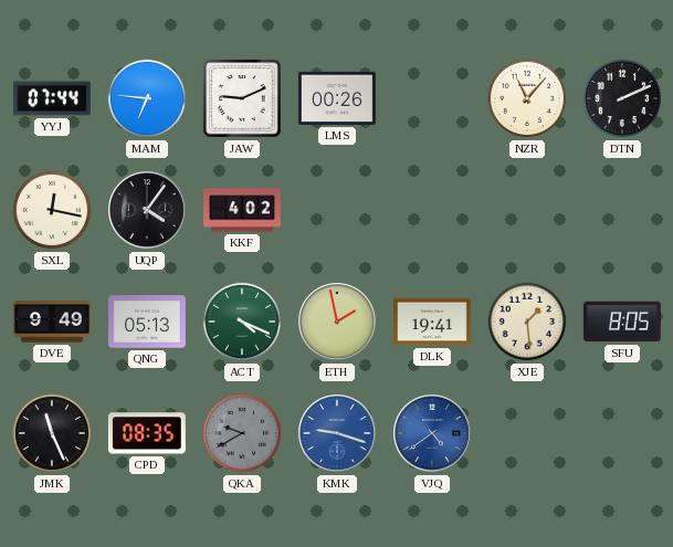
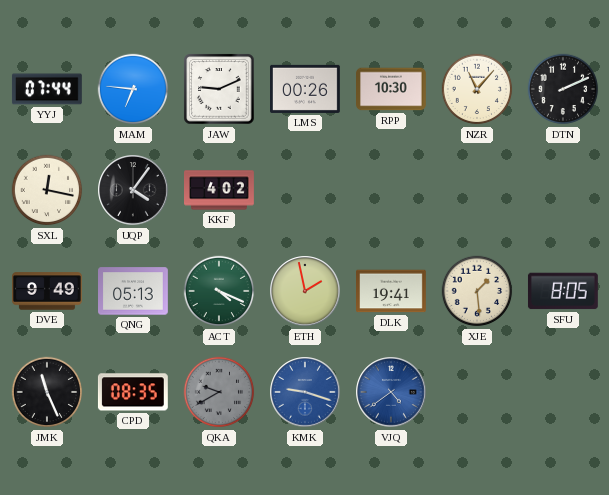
RPP: none -> 10:30 (392, 89)
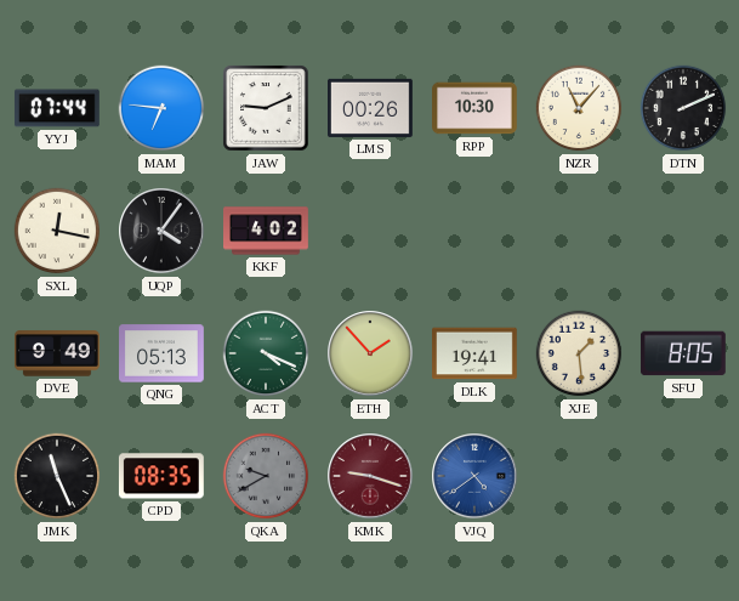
ETH: 1:58 -> 1:53 (370, 353)
KMK dial: blue -> burgundy (370, 476)
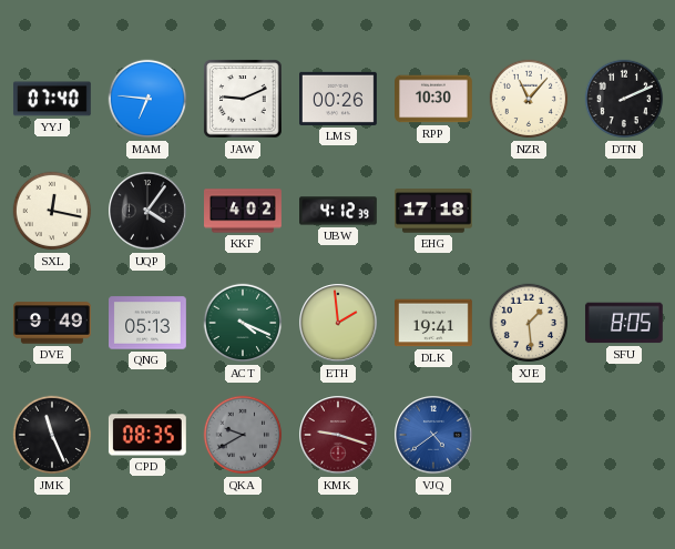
YYJ: 07:44 -> 07:40 (52, 99)
UBW: none -> 4:12 (339, 211)
EHG: none -> 17:18 (434, 211)
ETH: 1:53 -> 1:59 (338, 323)
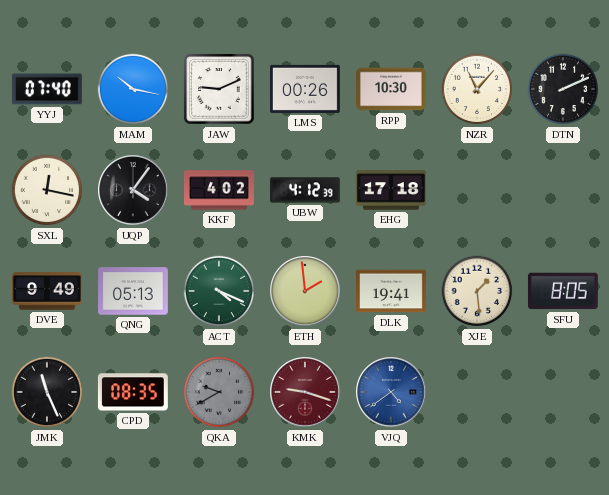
MAM: 6:46 -> 10:17 (133, 89)
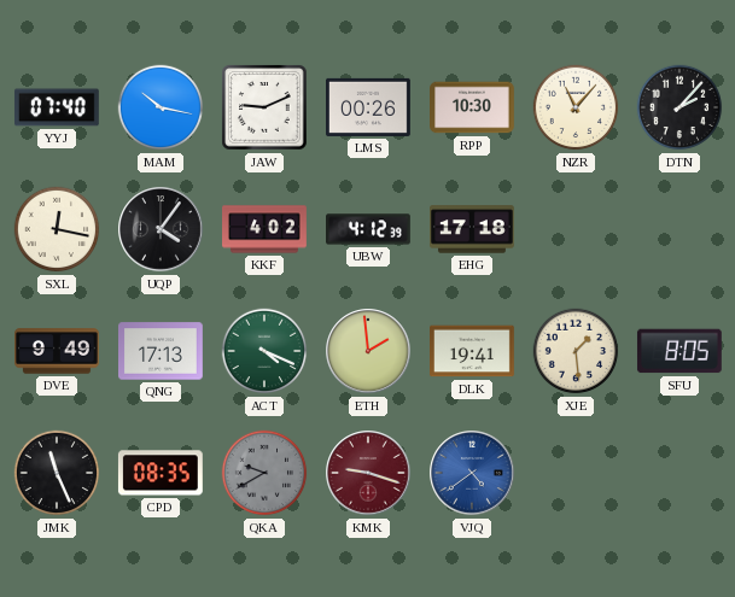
DTN: 2:11 -> 2:07 (679, 107)
QNG: 05:13 -> 17:13 (162, 351)
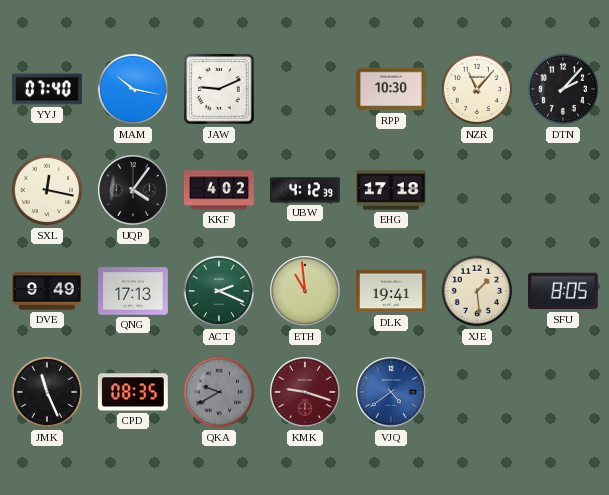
LMS: 00:26 -> none (369, 107)
ACT: 4:19 -> 2:19 (219, 291)
ETH: 1:59 -> 10:59 (305, 291)
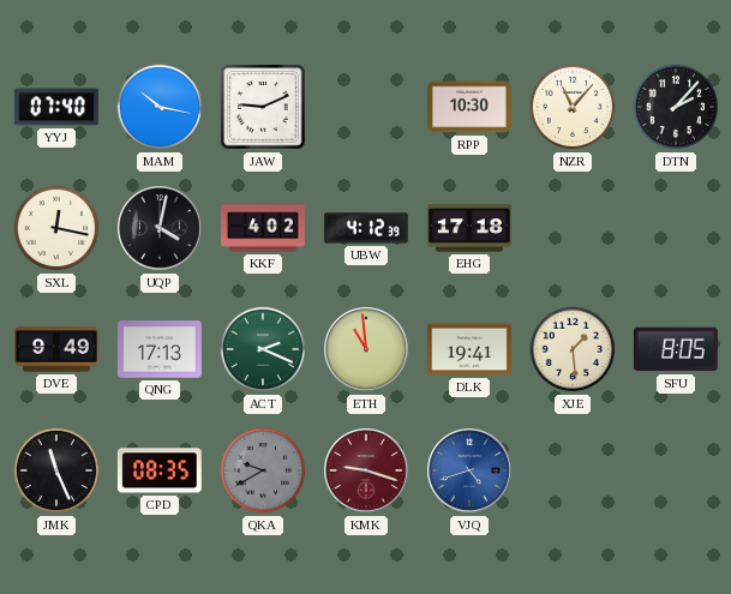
UQP: 4:06 -> 4:02 (160, 228)
VJQ: 4:39 -> 4:42 (469, 470)
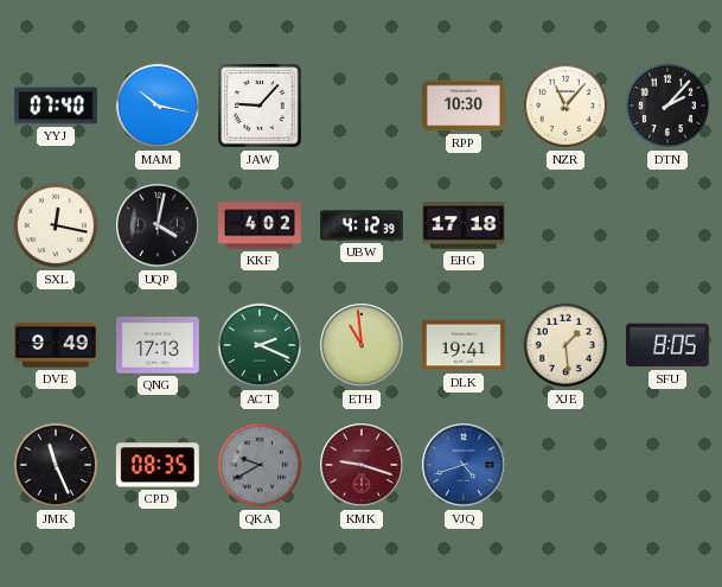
JAW: 9:11 -> 9:07 (260, 106)
